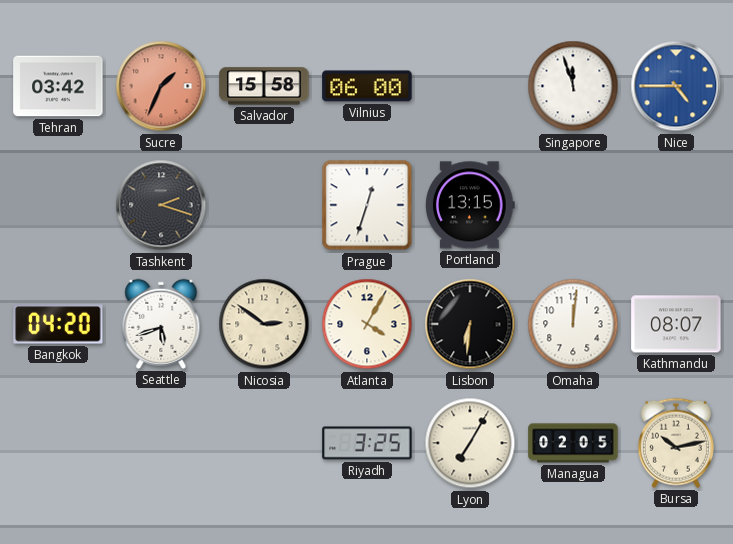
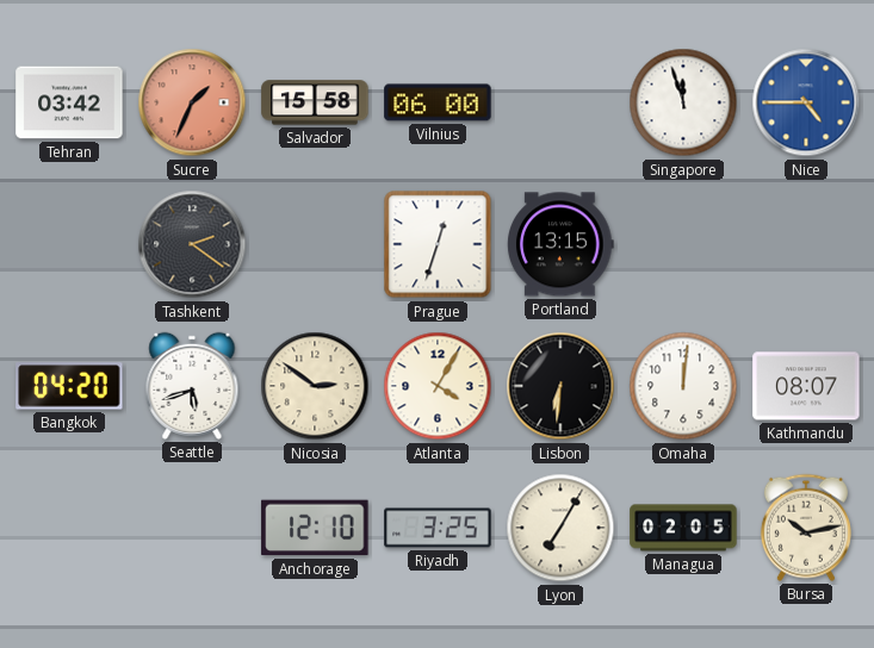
Tashkent: 2:18 -> 2:21 (192, 244)
Anchorage: none -> 12:10 (315, 528)
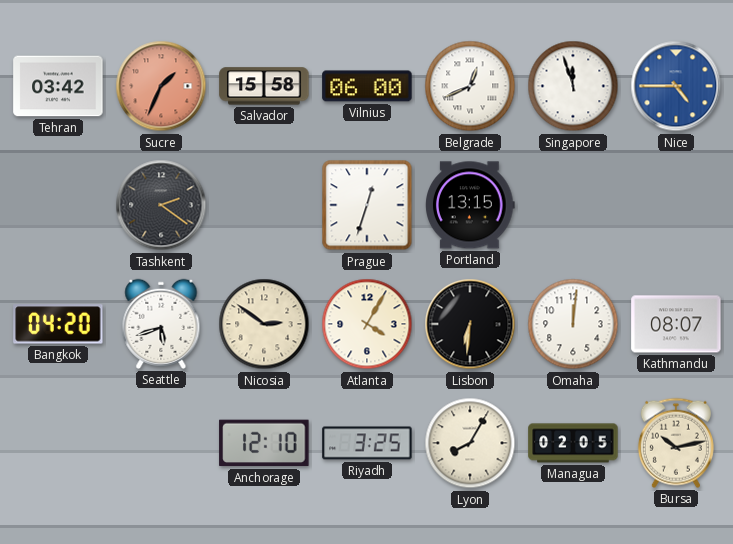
Belgrade: none -> 12:41 (470, 86)
Lyon: 7:05 -> 8:05 (470, 443)
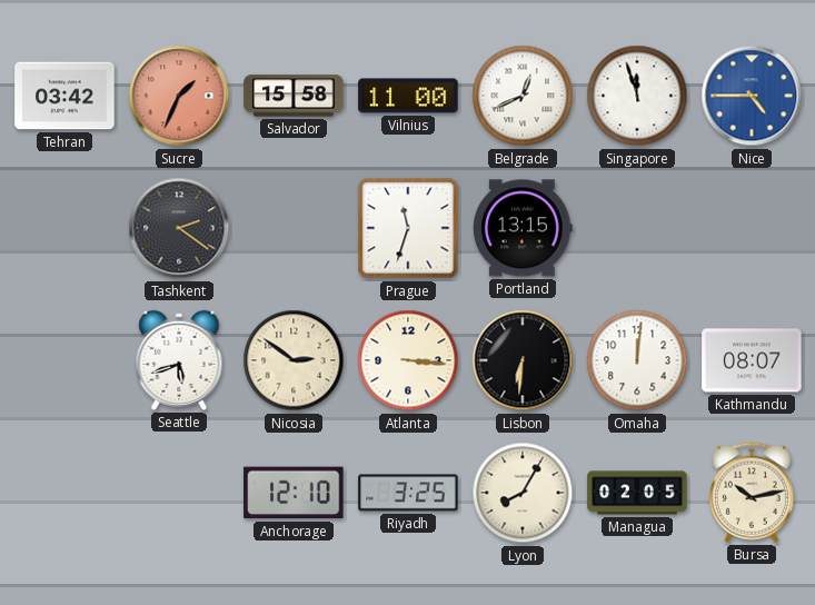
Vilnius: 06:00 -> 11:00 (408, 96)
Prague: 12:33 -> 11:33 (408, 228)
Bangkok: 04:20 -> none (58, 324)
Atlanta: 4:05 -> 3:16 (408, 360)
